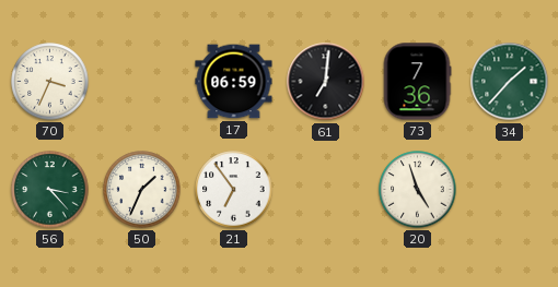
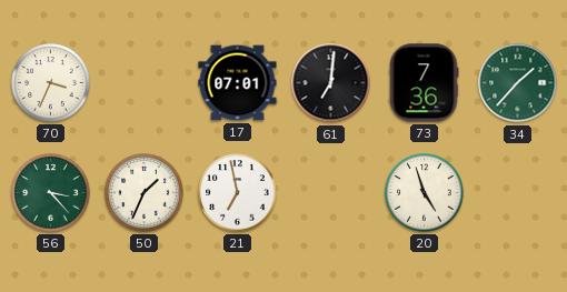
17: 06:59 -> 07:01 (238, 83)
21: 6:54 -> 6:58 (238, 193)
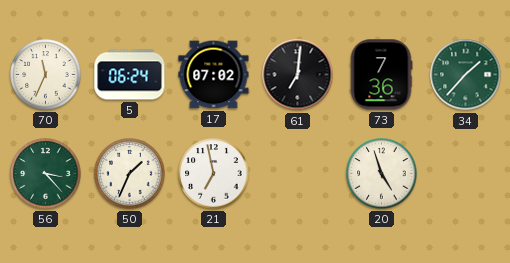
70: 3:34 -> 11:34 (46, 75)
5: none -> 06:24 (130, 75)
17: 07:01 -> 07:02 (214, 75)
